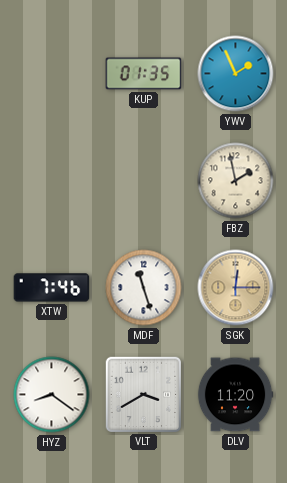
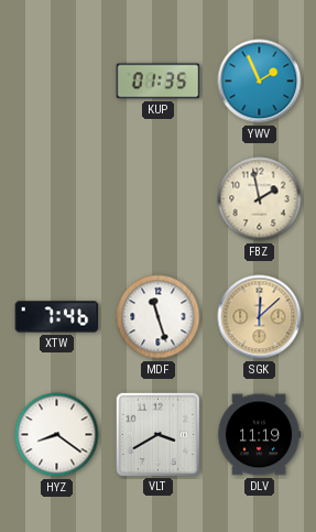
SGK: 12:15 -> 12:08 (260, 317)
DLV: 11:20 -> 11:19 (259, 435)
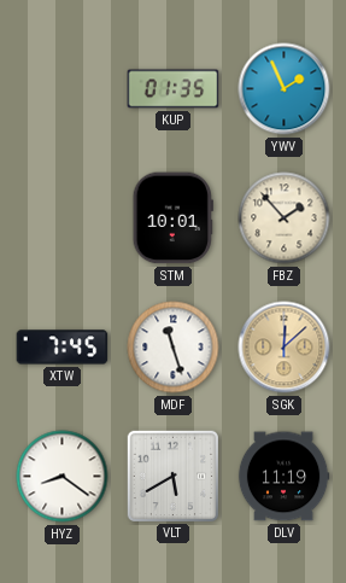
STM: none -> 10:01 (172, 218)
FBZ: 1:58 -> 1:53 (285, 218)
XTW: 7:46 -> 7:45 (63, 348)
VLT: 3:40 -> 5:40 (172, 476)
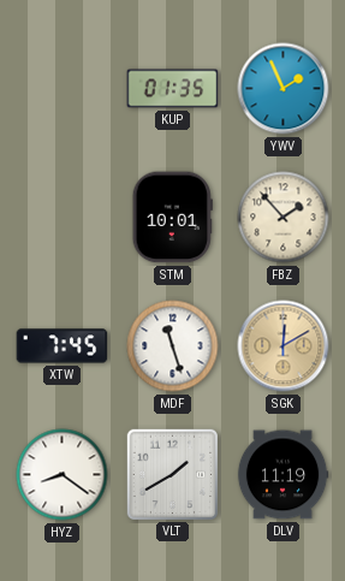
SGK: 12:08 -> 12:10 (284, 346)
VLT: 5:40 -> 1:40 (172, 474)
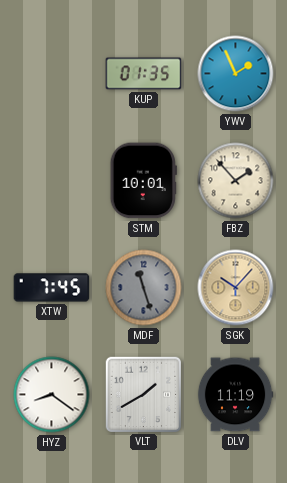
MDF dial: white -> grey (144, 288)
SGK: 12:10 -> 10:07 (236, 288)
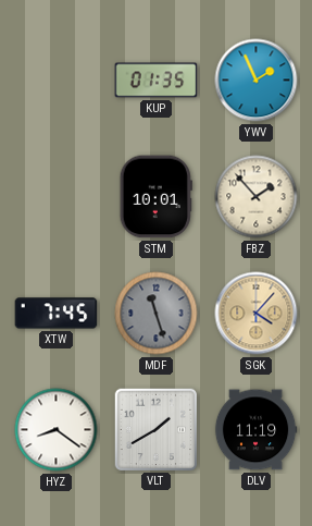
SGK: 10:07 -> 4:07 (257, 314)
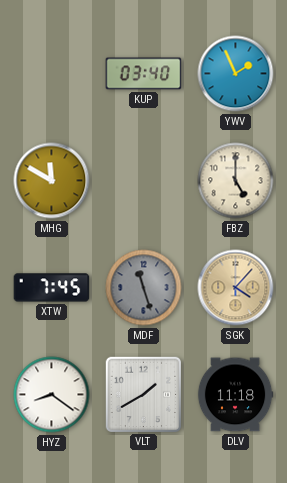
KUP: 01:35 -> 03:40 (144, 74)
MHG: none -> 11:50 (52, 181)
STM: 10:01 -> none (155, 197)
FBZ: 1:53 -> 5:00 (236, 181)
DLV: 11:19 -> 11:18 (235, 395)
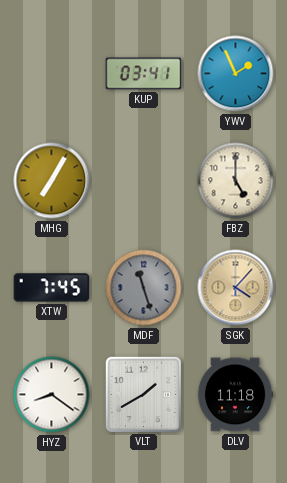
KUP: 03:40 -> 03:41 (144, 74)
MHG: 11:50 -> 7:05 (52, 181)
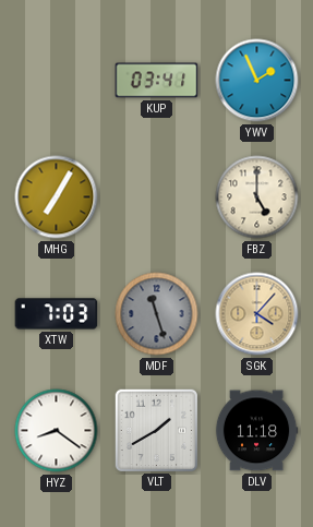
XTW: 7:45 -> 7:03 (57, 314)
